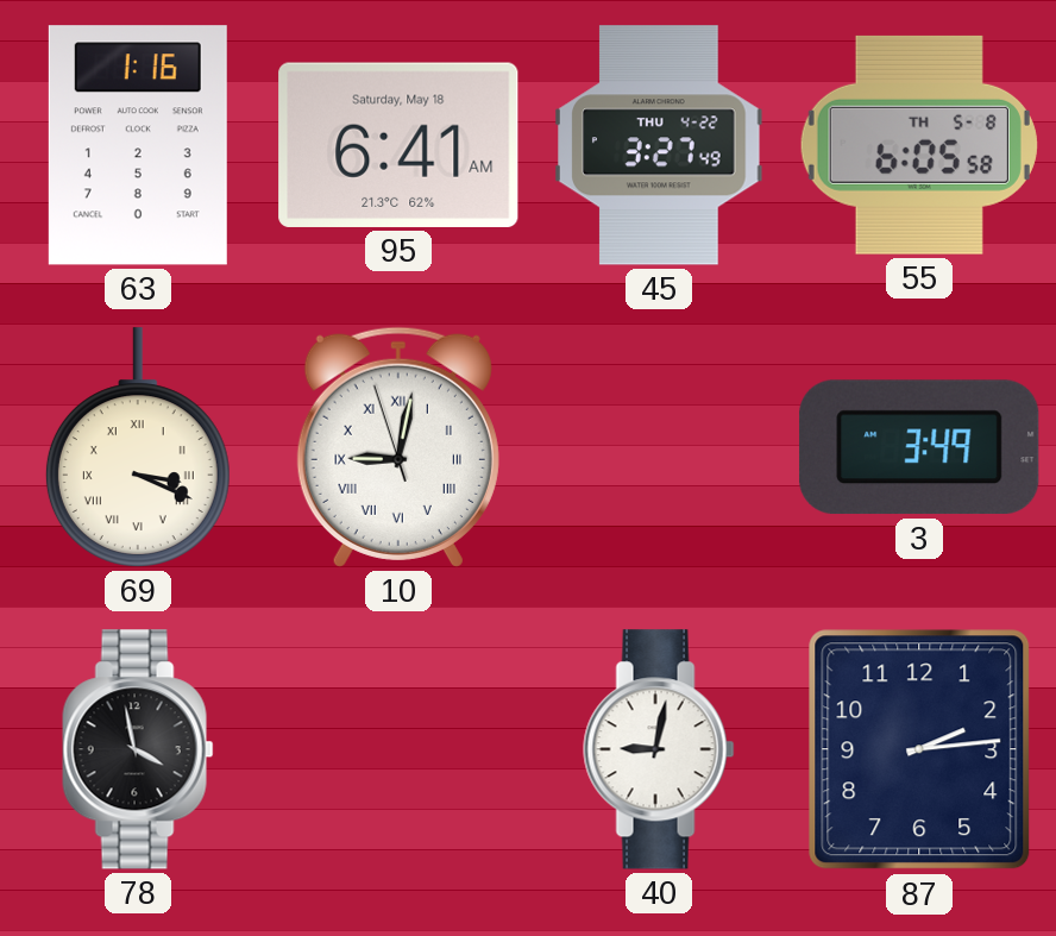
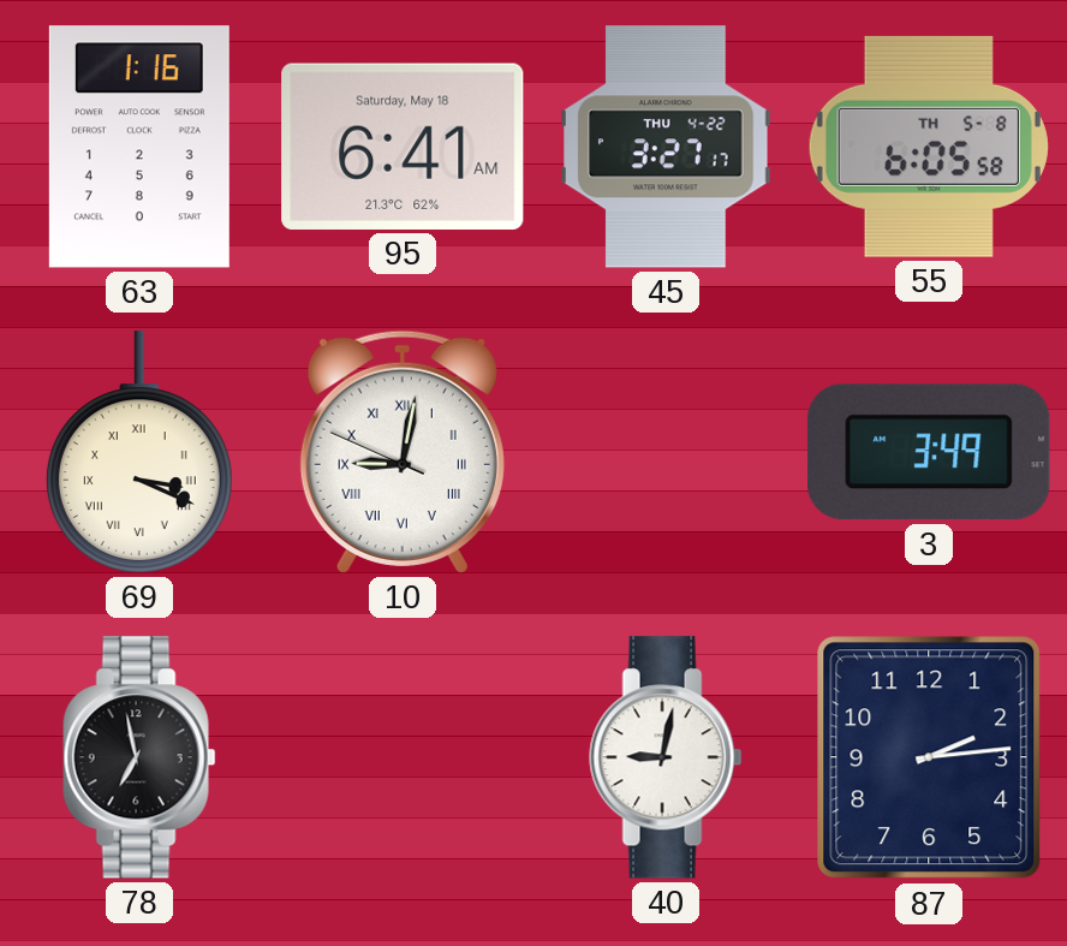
45: 3:27:49 -> 3:27:17 (666, 147)
10: 9:01:57 -> 9:01:49 (403, 452)
78: 3:58 -> 6:58 (139, 757)
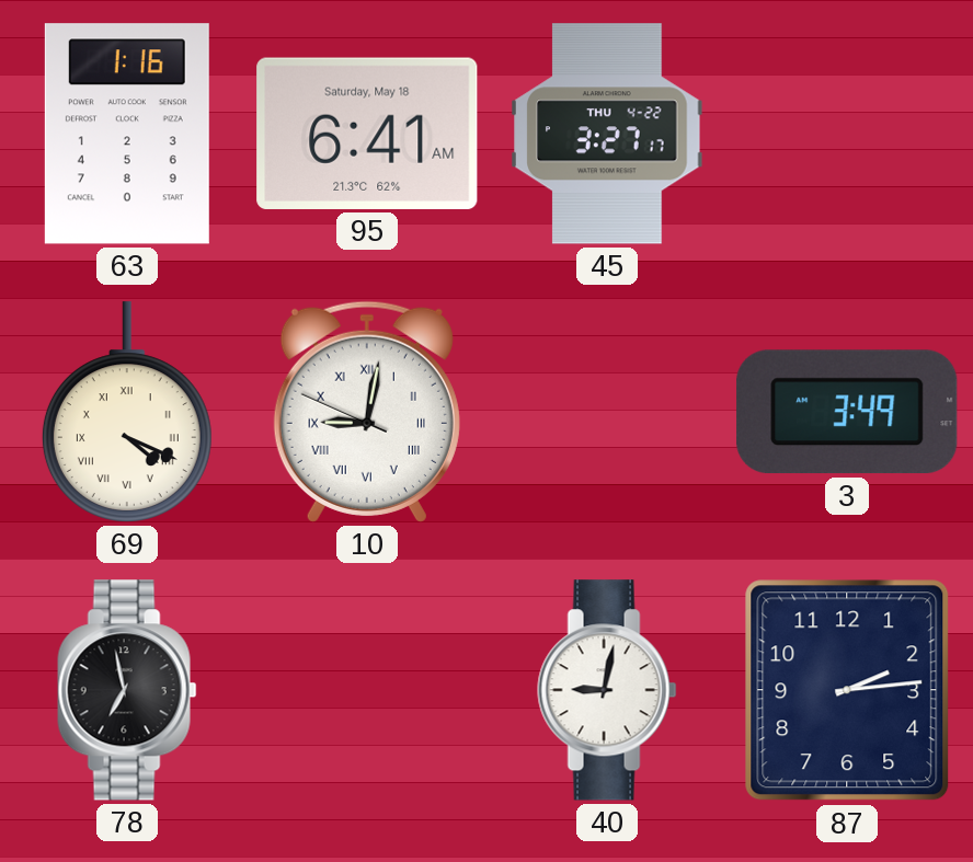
55: 6:05 -> none (929, 147)
69: 3:19 -> 4:19 (127, 412)
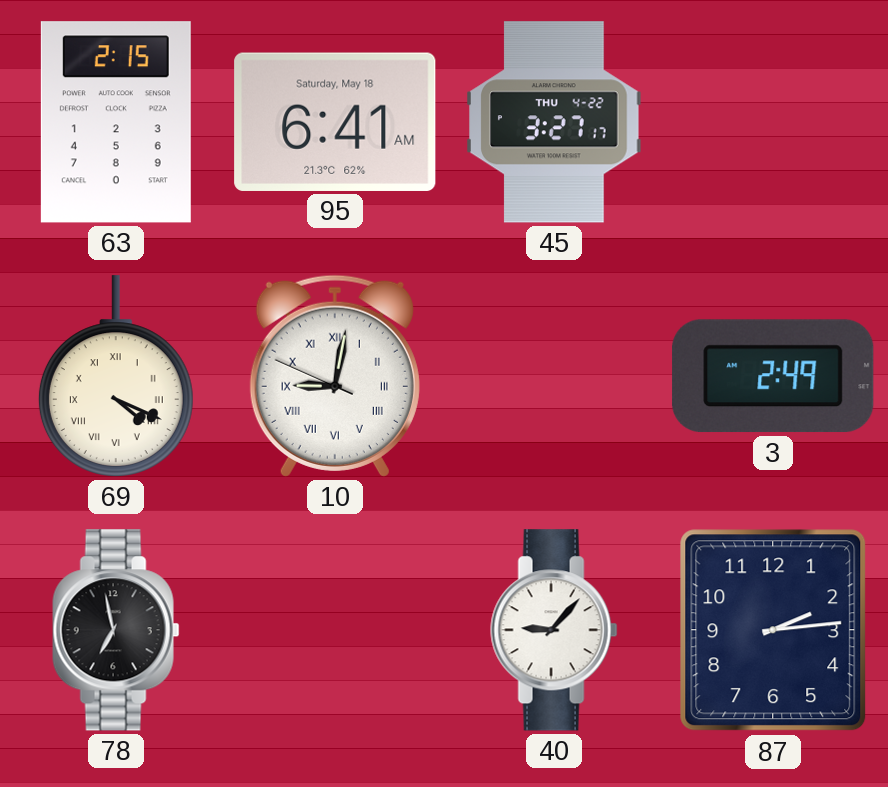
63: 1:16 -> 2:15 (116, 122)
3: 3:49 -> 2:49 (773, 376)
40: 9:02 -> 9:07 (554, 630)
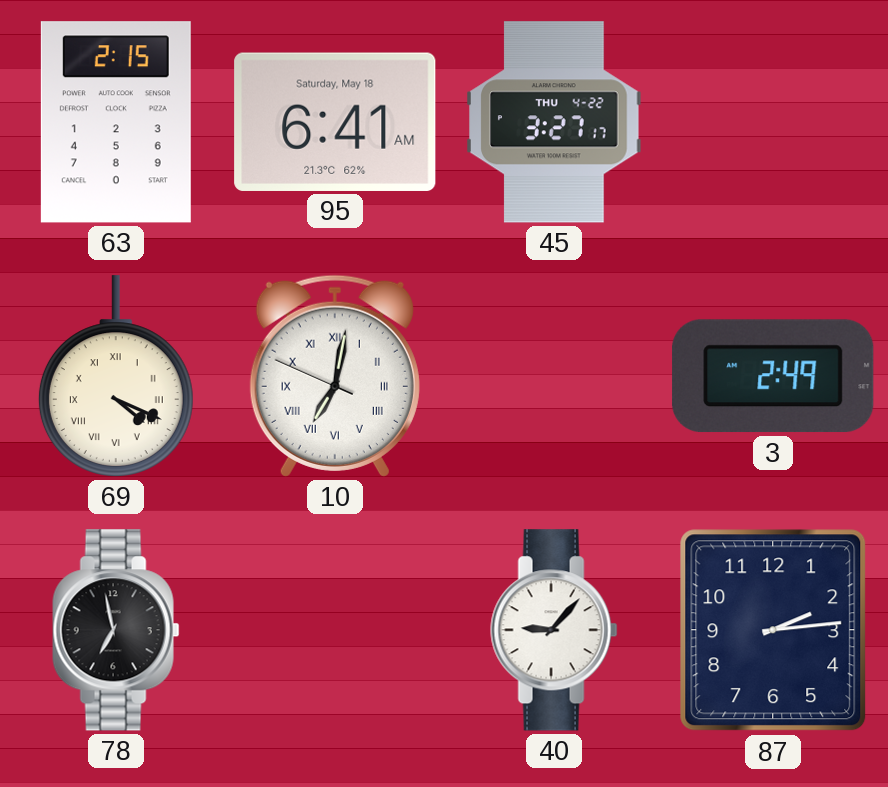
10: 9:01 -> 7:01 (335, 376)
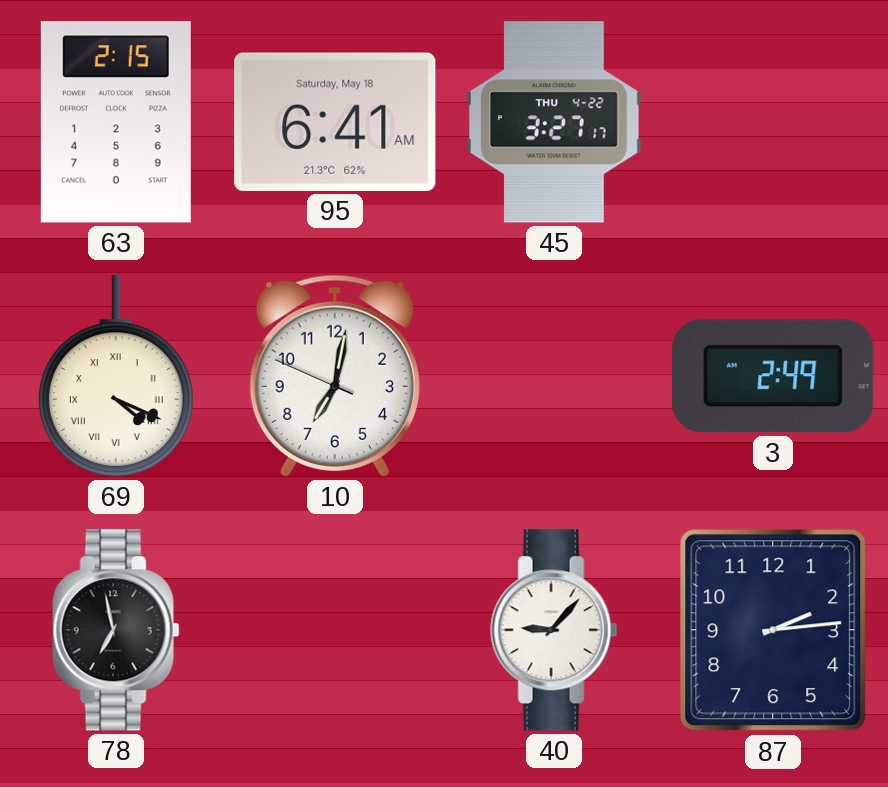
10 numerals: Roman -> Arabic (335, 376)
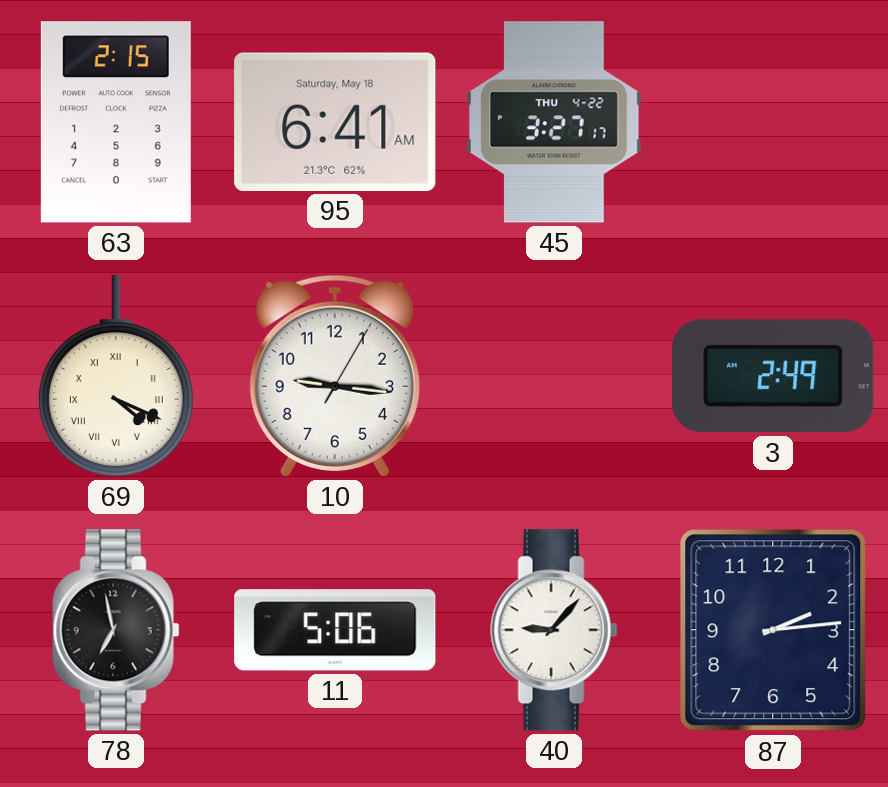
10: 7:01 -> 9:16 (335, 376)
11: none -> 5:06 (335, 630)
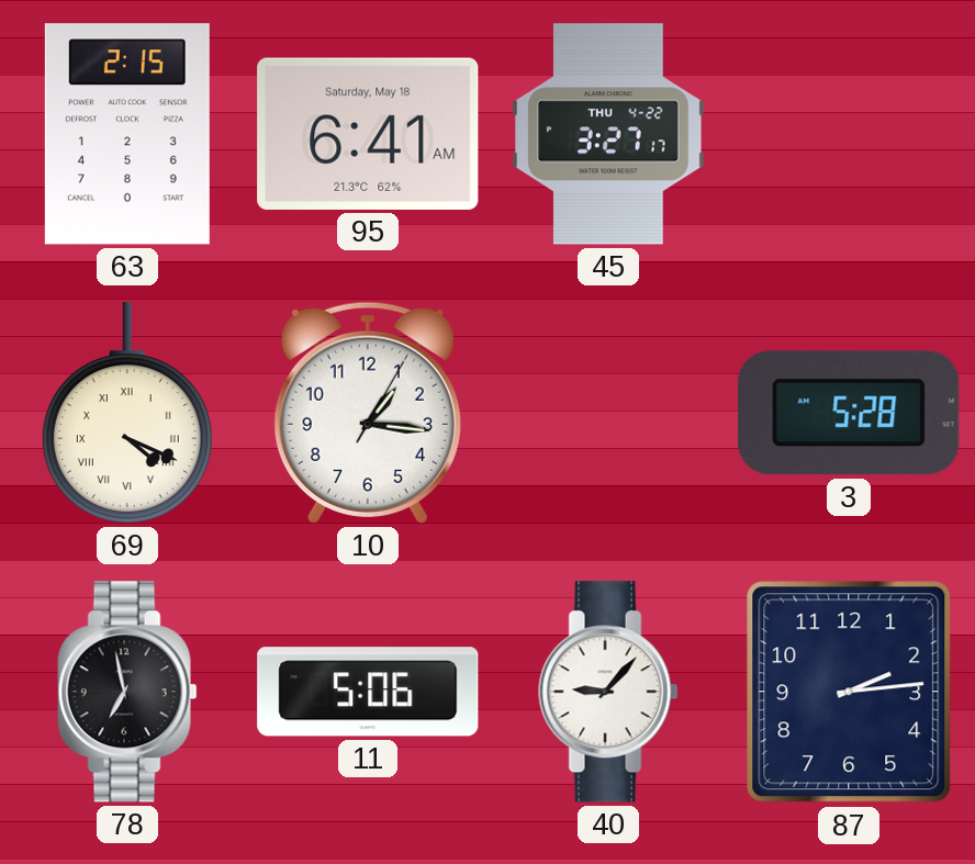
10: 9:16 -> 1:16 (368, 413)
3: 2:49 -> 5:28 (849, 413)
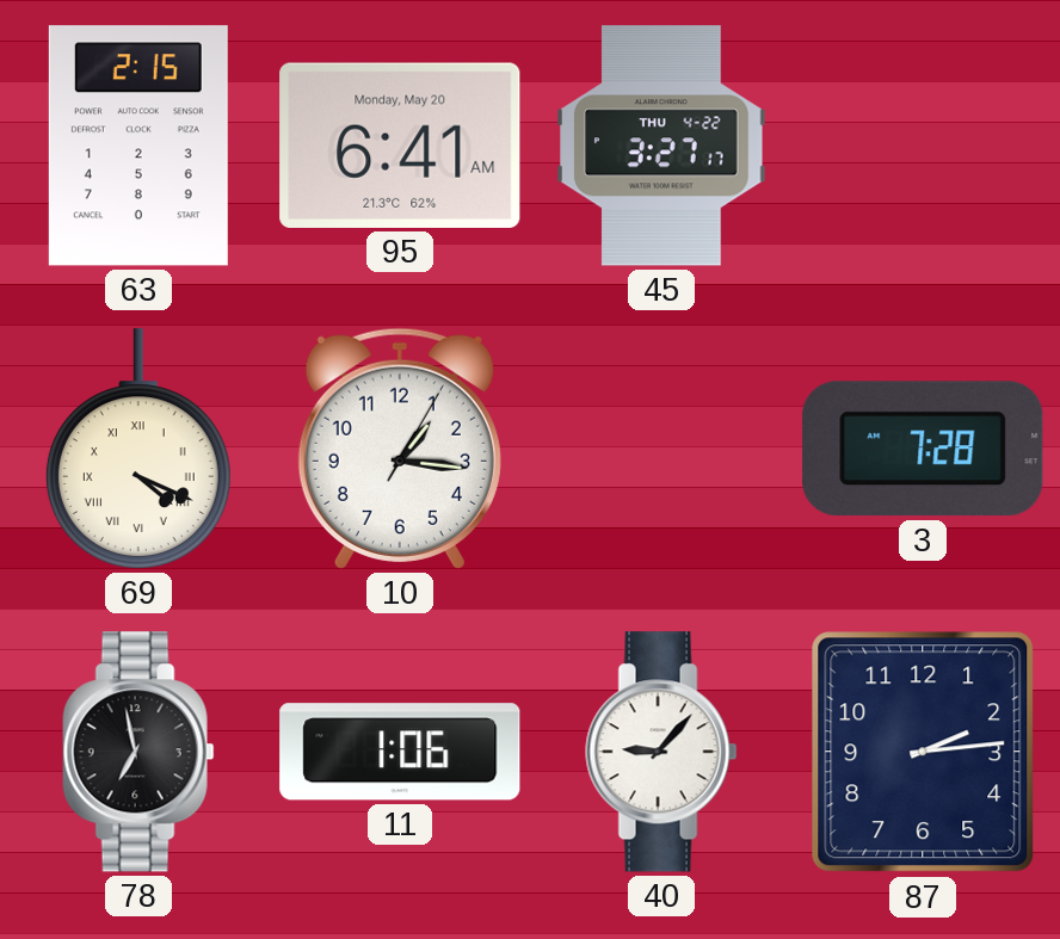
95 date: Saturday, May 18 -> Monday, May 20 (400, 146)
3: 5:28 -> 7:28 (923, 449)
11: 5:06 -> 1:06 (400, 752)
